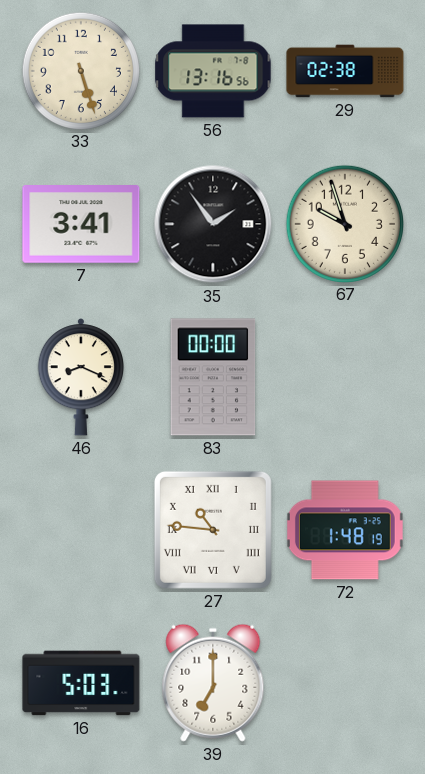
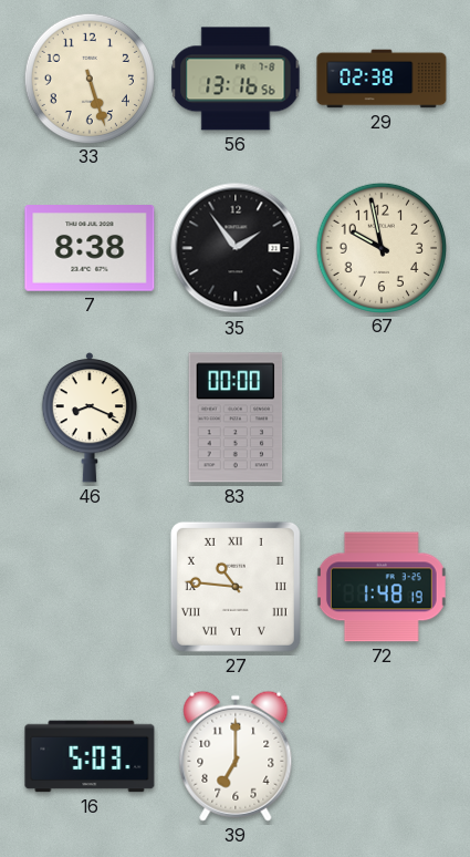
7: 3:41 -> 8:38 (90, 248)
67: 9:57 -> 9:58 (380, 247)
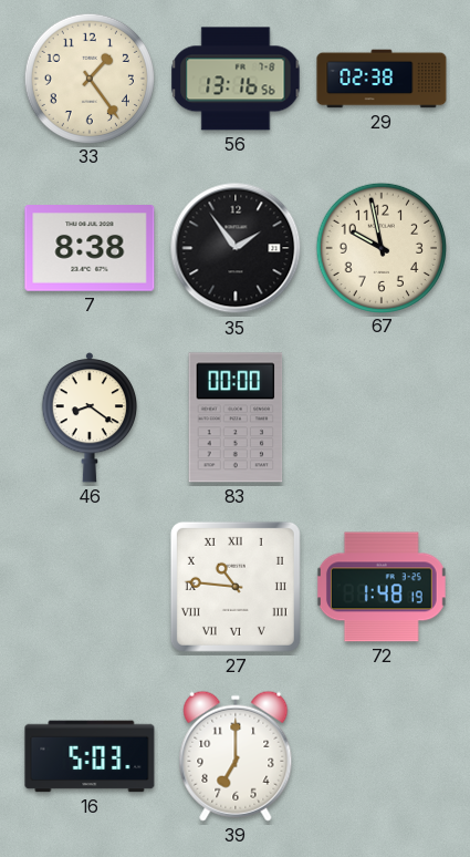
33: 5:27 -> 1:24 (88, 78)
46: 8:19 -> 8:21 (88, 417)
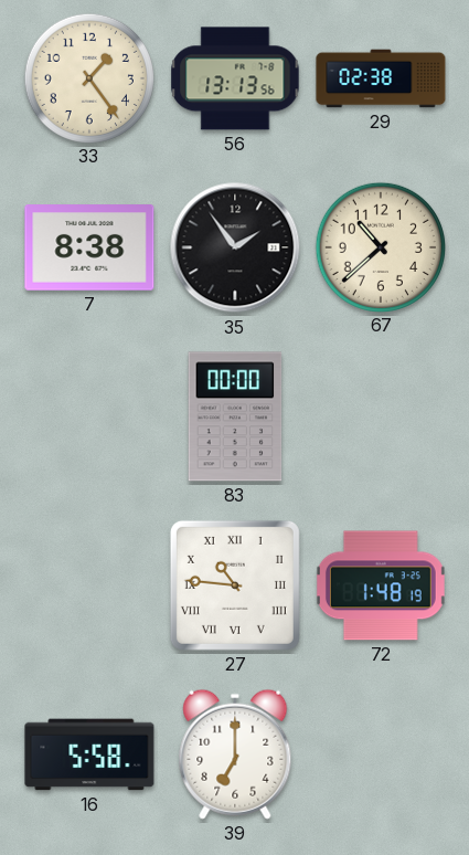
56: 13:16 -> 13:13 (235, 78)
67: 9:58 -> 10:38 (380, 246)
46: 8:21 -> none (88, 417)
16: 5:03 -> 5:58 (89, 754)
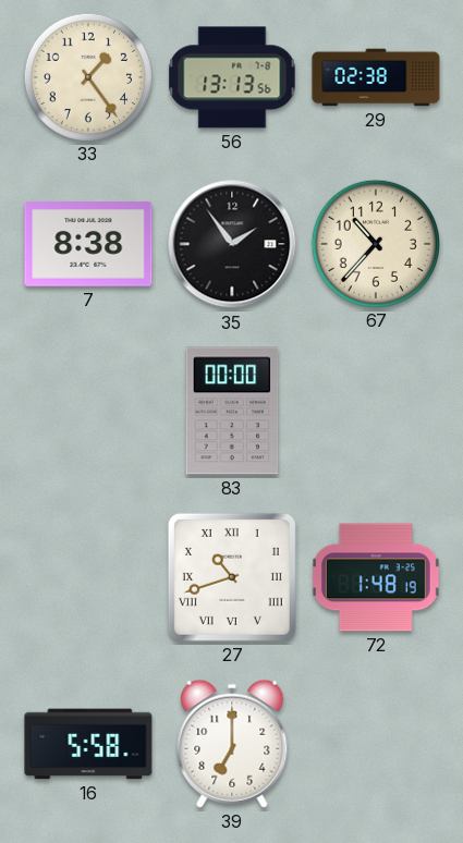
67: 10:38 -> 10:37 (375, 243)
27: 10:46 -> 10:42 (232, 577)
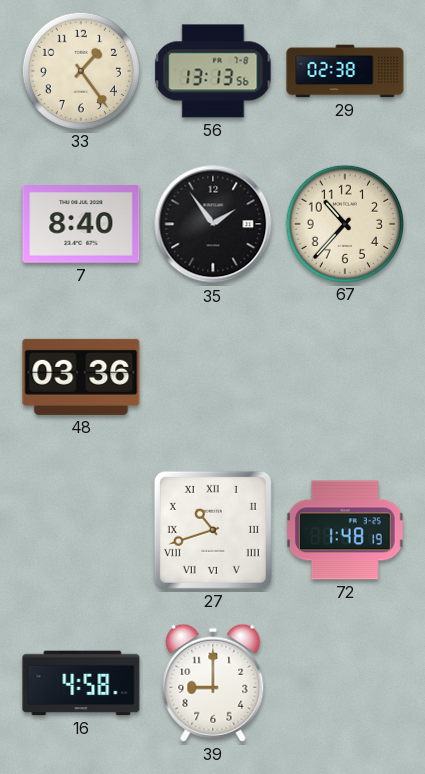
7: 8:38 -> 8:40 (81, 224)
48: none -> 03:36 (81, 377)
83: 00:00 -> none (232, 411)
16: 5:58 -> 4:58 (81, 683)
39: 7:00 -> 9:00 (213, 683)
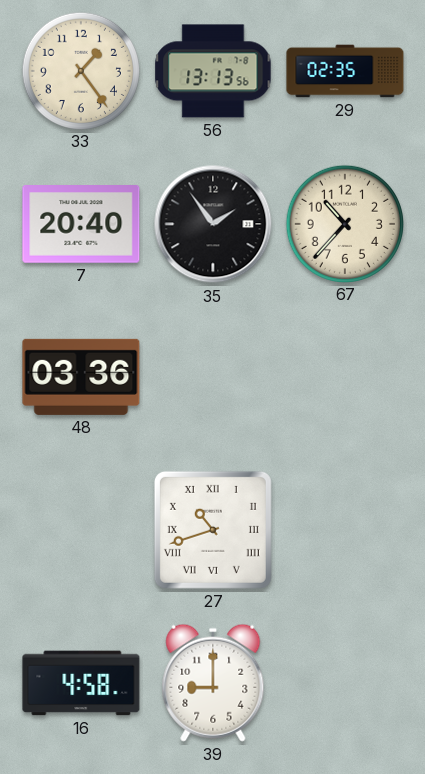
29: 02:38 -> 02:35 (345, 71)
7: 8:40 -> 20:40 (81, 224)
72: 1:48 -> none (345, 530)
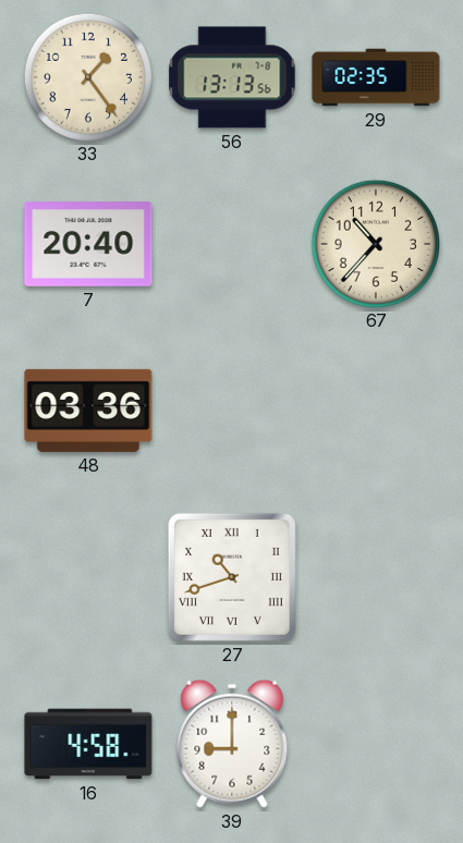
35: 1:54 -> none (213, 224)
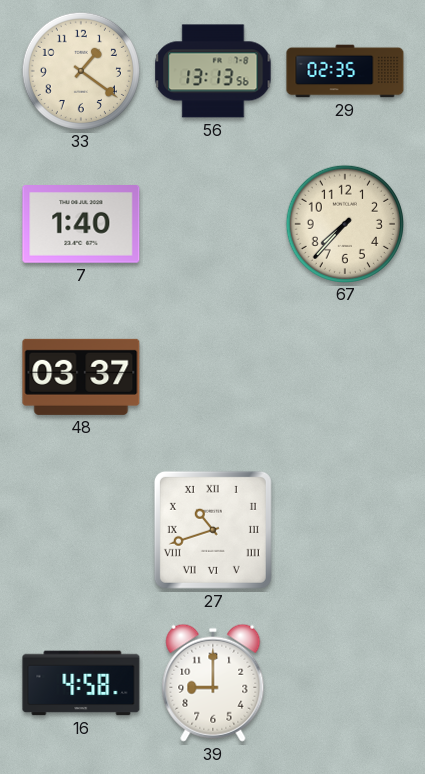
33: 1:24 -> 1:21 (80, 70)
7: 20:40 -> 1:40 (81, 224)
67: 10:37 -> 7:37 (344, 223)
48: 03:36 -> 03:37 (81, 377)
